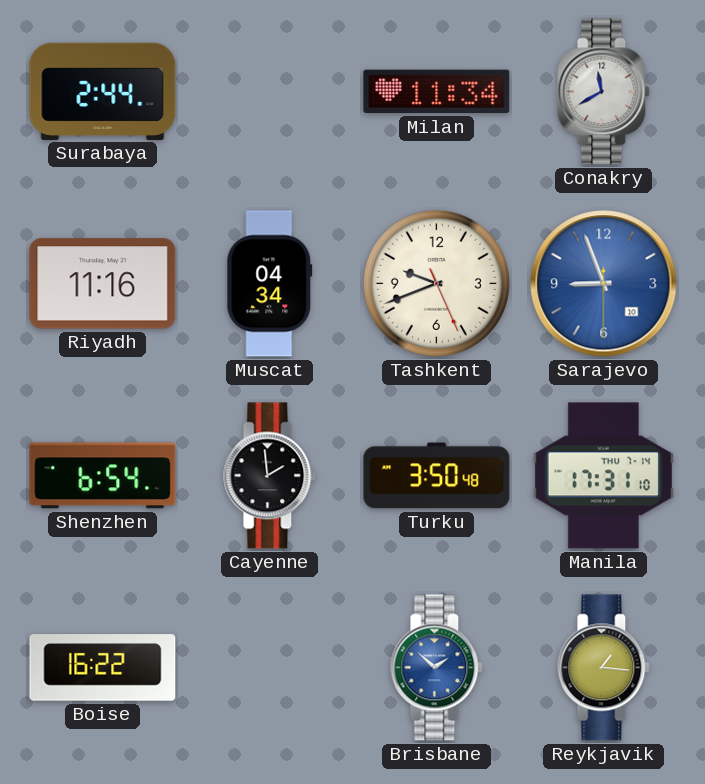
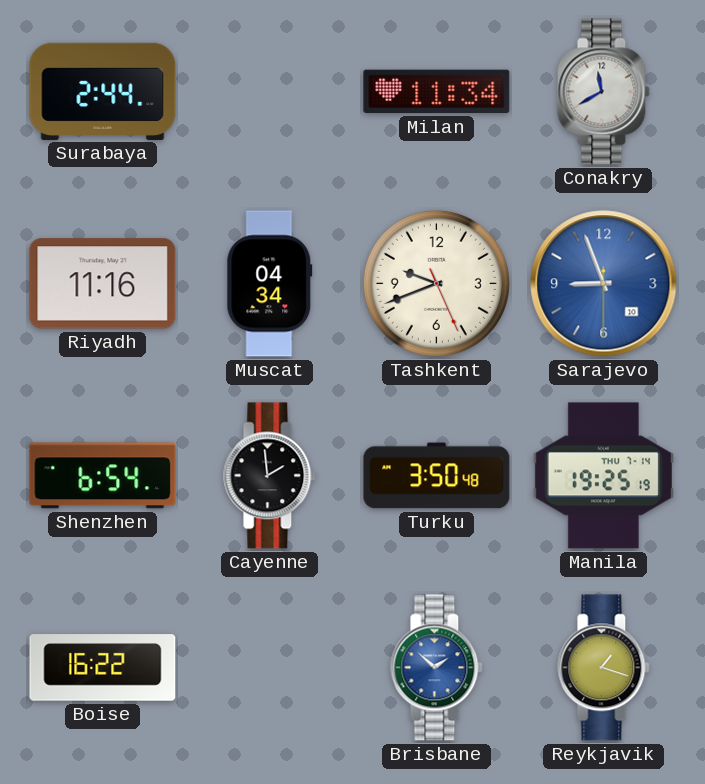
Manila: 17:31 -> 19:25 (603, 476)
Reykjavik: 1:16 -> 1:18 (604, 668)
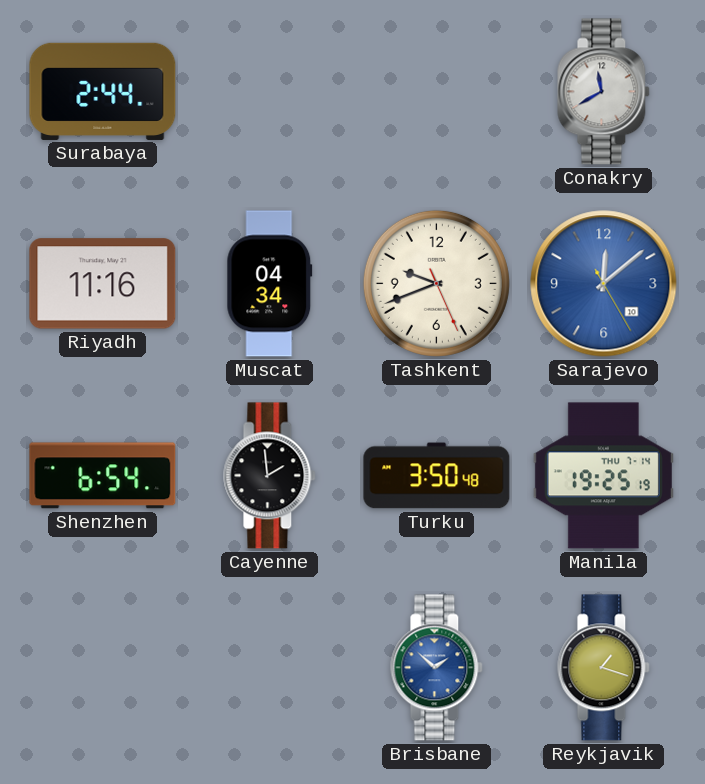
Milan: 11:34 -> none (437, 92)
Sarajevo: 8:56 -> 12:08 (604, 284)
Boise: 16:22 -> none (103, 668)
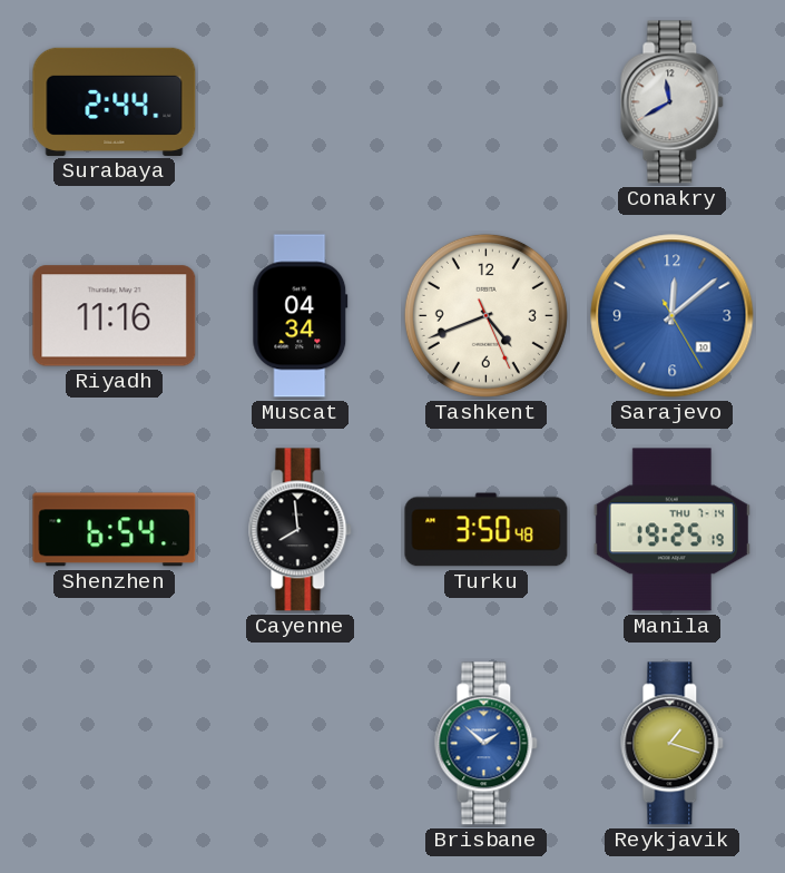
Tashkent: 9:41 -> 4:41 (485, 315)
Cayenne: 1:59 -> 7:59 (301, 530)
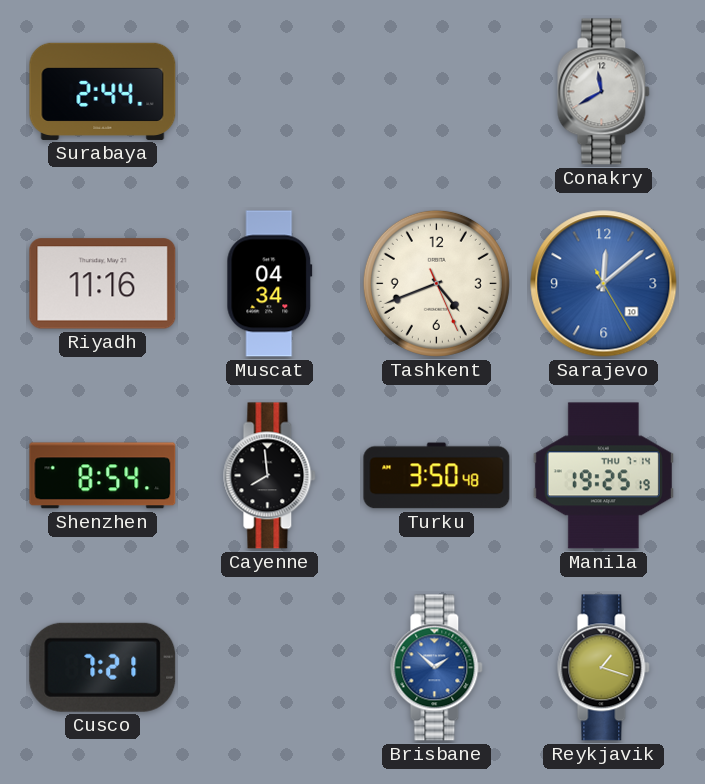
Shenzhen: 6:54 -> 8:54 (103, 476)
Cusco: none -> 7:21 (103, 667)
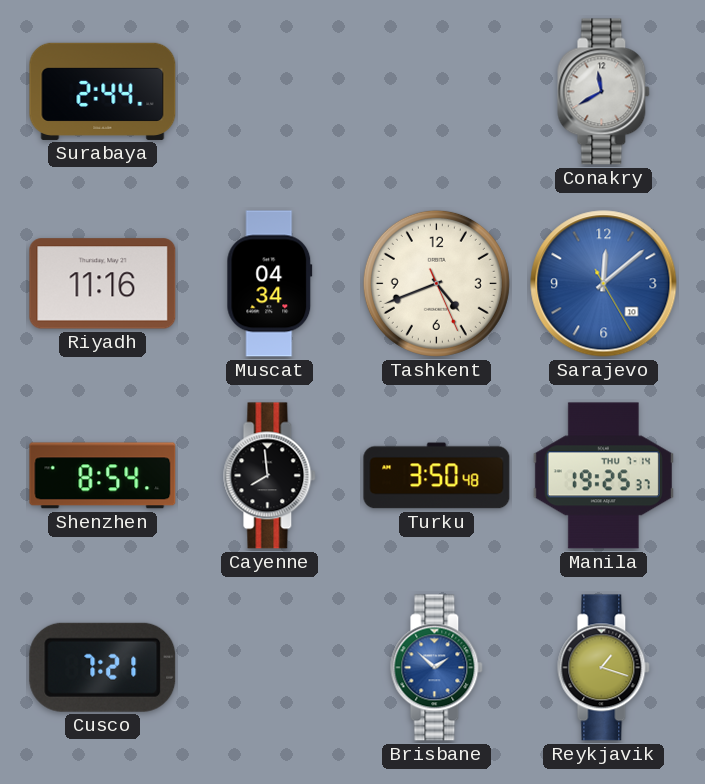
Manila: 19:25:19 -> 19:25:37 (603, 476)
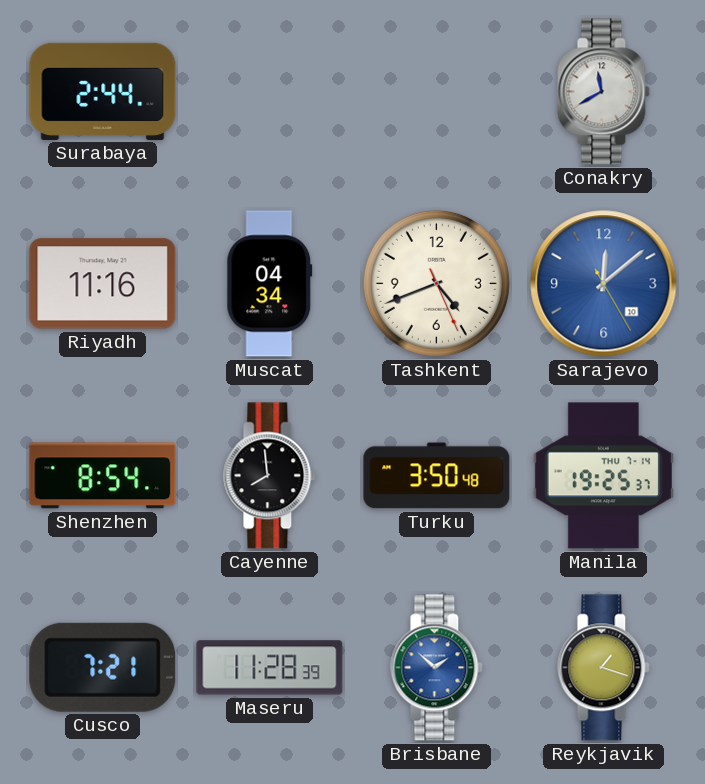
Maseru: none -> 11:28 (270, 668)
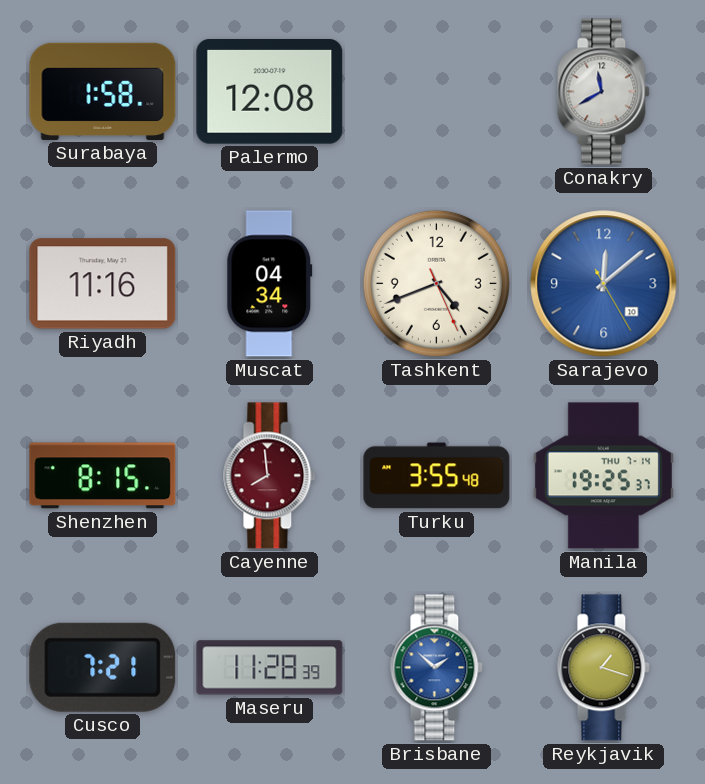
Surabaya: 2:44 -> 1:58 (103, 91)
Palermo: none -> 12:08 (270, 92)
Shenzhen: 8:54 -> 8:15 (103, 476)
Cayenne dial: black -> burgundy (270, 476)
Turku: 3:50 -> 3:55 (437, 476)
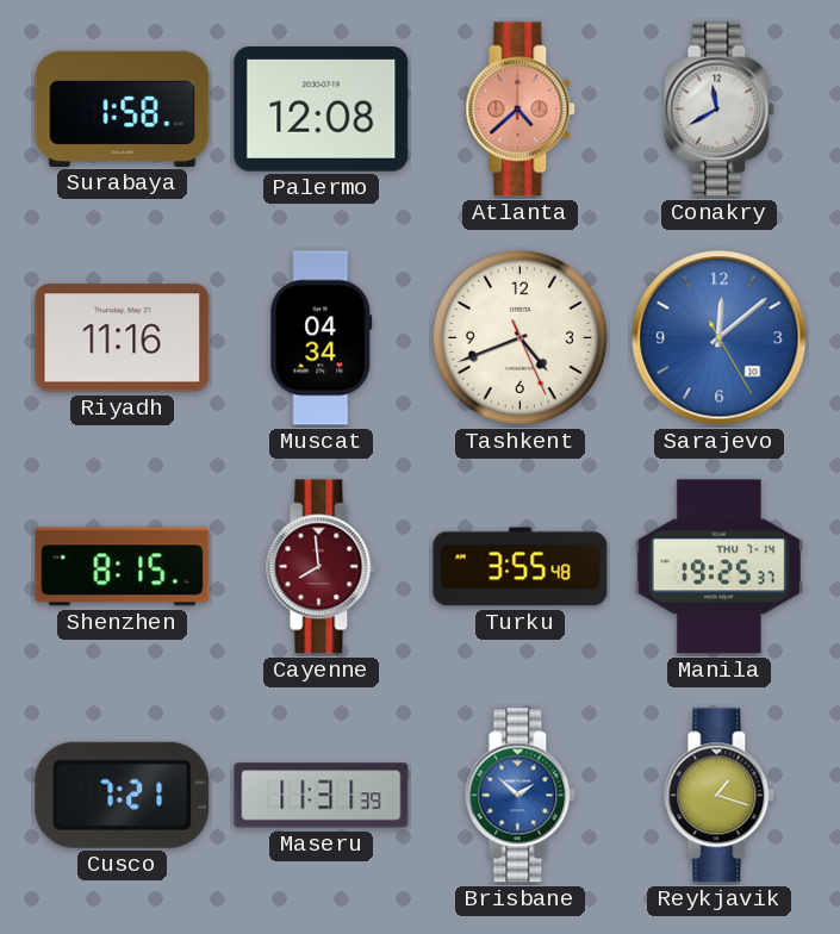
Atlanta: none -> 4:38 (521, 110)
Maseru: 11:28 -> 11:31 (322, 796)
